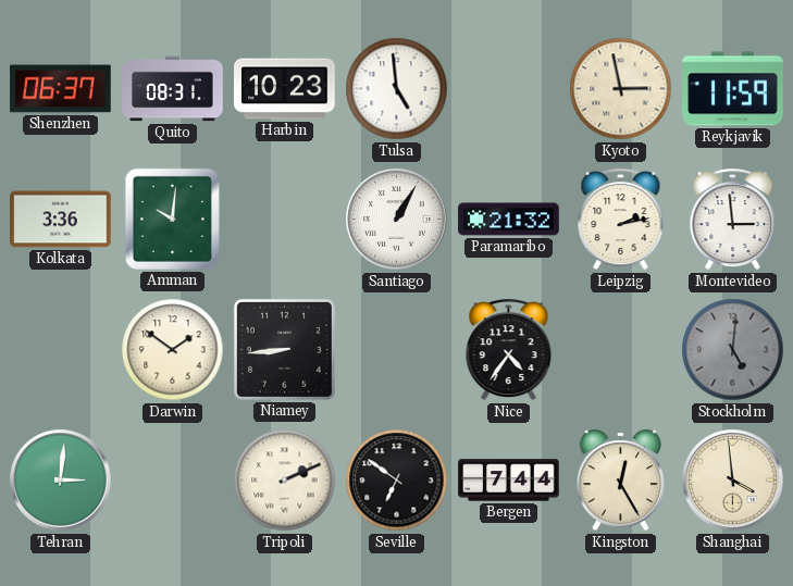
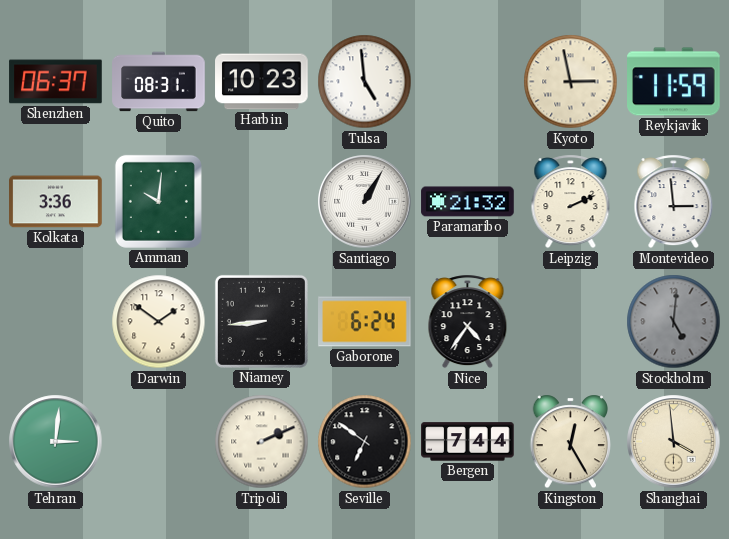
Leipzig: 2:13 -> 2:11 (571, 202)
Gaborone: none -> 6:24 (365, 322)
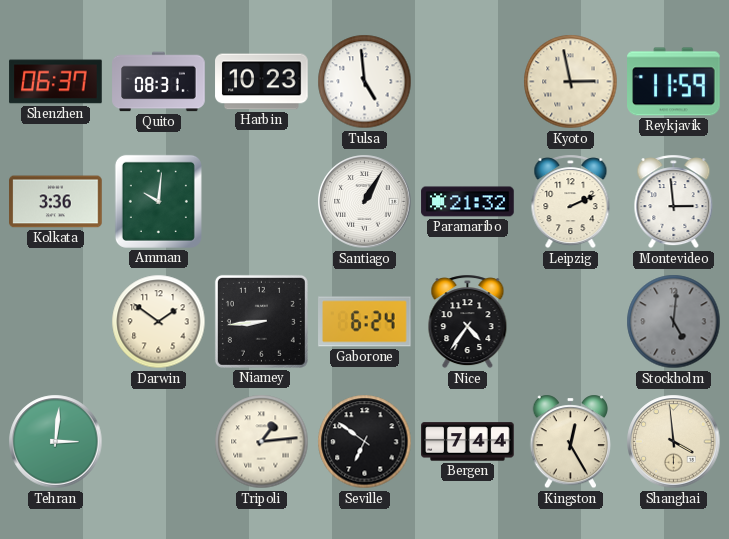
Tripoli: 2:11 -> 1:14 (262, 442)
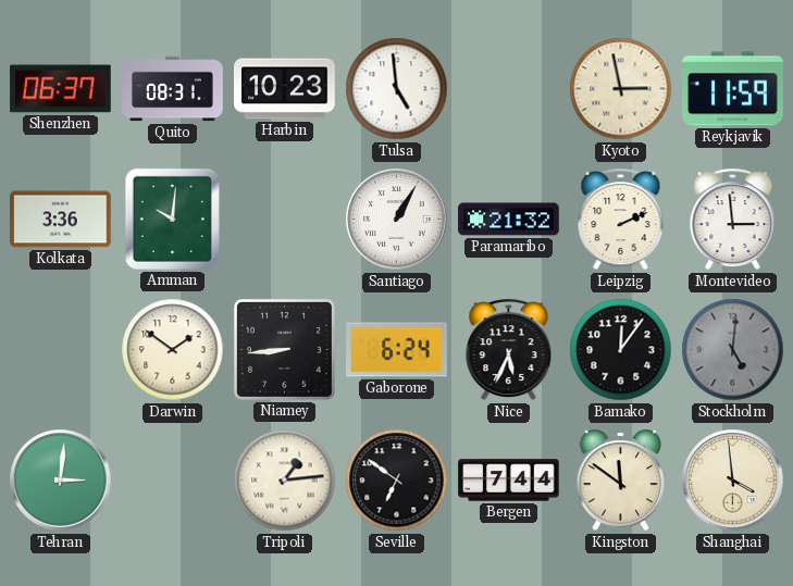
Nice: 4:36 -> 5:34 (509, 350)
Bamako: none -> 12:06 (621, 350)
Kingston: 12:25 -> 11:51 (621, 481)
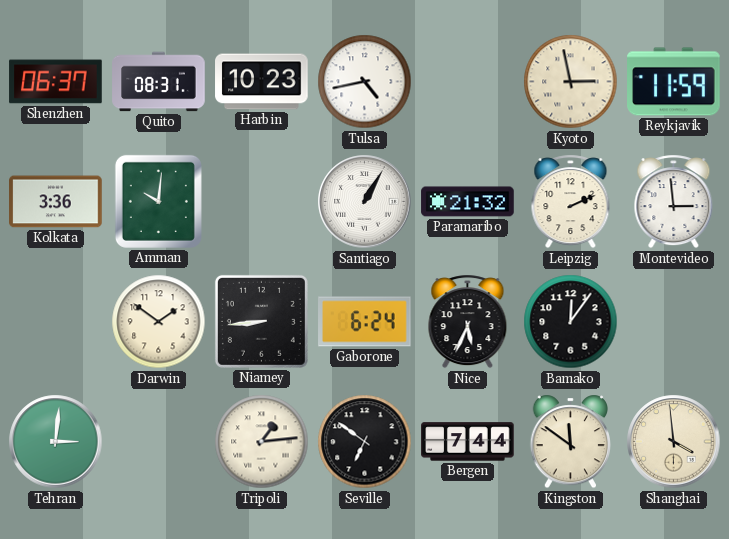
Tulsa: 4:59 -> 4:43 (365, 82)
Stockholm: 5:01 -> none (733, 350)
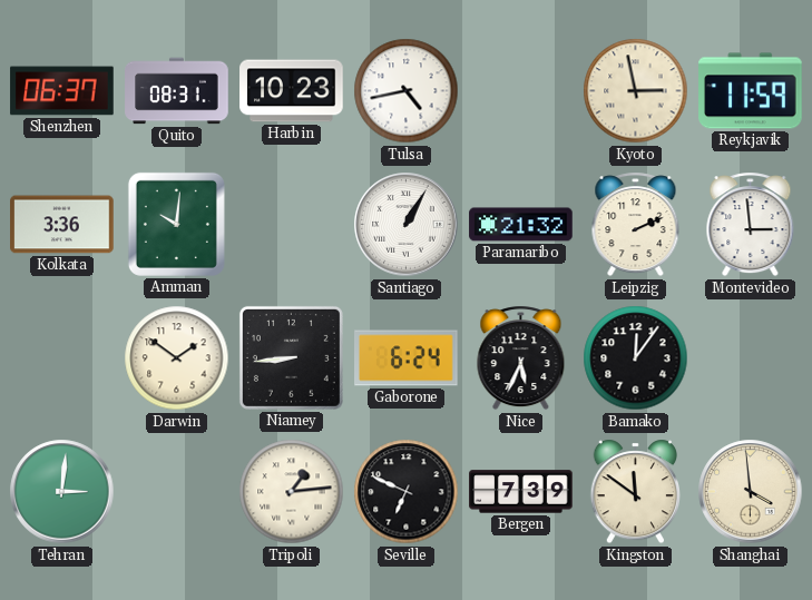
Seville: 6:51 -> 6:49 (407, 492)
Bergen: 7:44 -> 7:39 (521, 492)
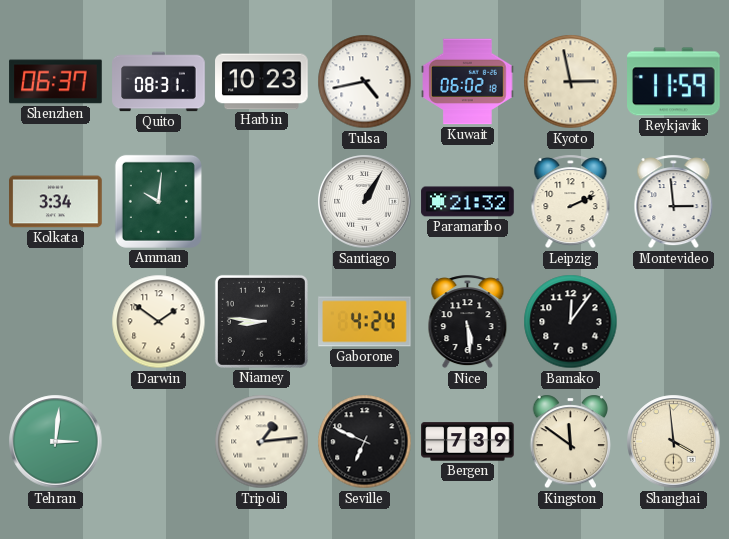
Kuwait: none -> 06:02 (468, 82)
Kolkata: 3:36 -> 3:34 (56, 202)
Niamey: 8:44 -> 8:46 (261, 321)
Gaborone: 6:24 -> 4:24 (365, 322)
Nice: 5:34 -> 5:29 (468, 322)
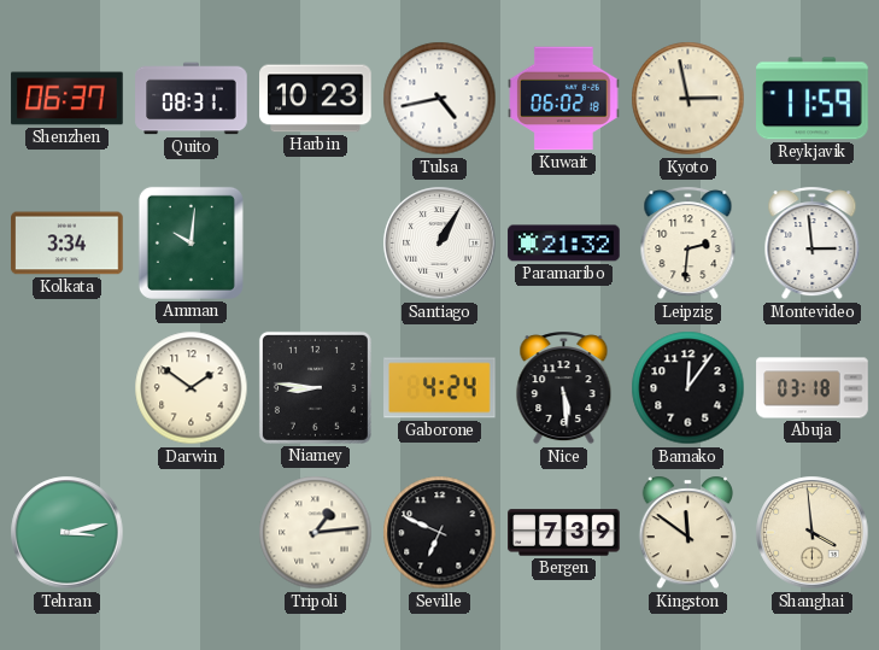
Leipzig: 2:11 -> 2:31 (688, 244)
Abuja: none -> 03:18 (813, 388)
Tehran: 3:01 -> 3:13 (68, 533)
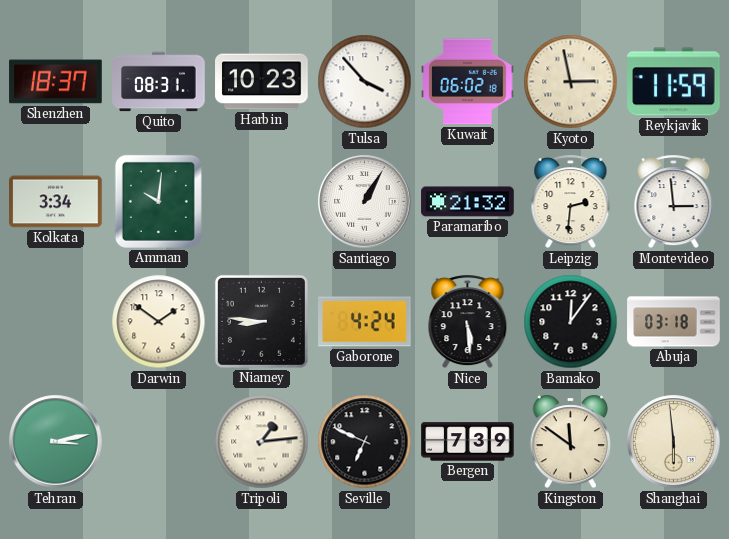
Shenzhen: 06:37 -> 18:37 (56, 82)
Tulsa: 4:43 -> 3:53 (365, 82)
Shanghai: 3:59 -> 5:59 (674, 442)
